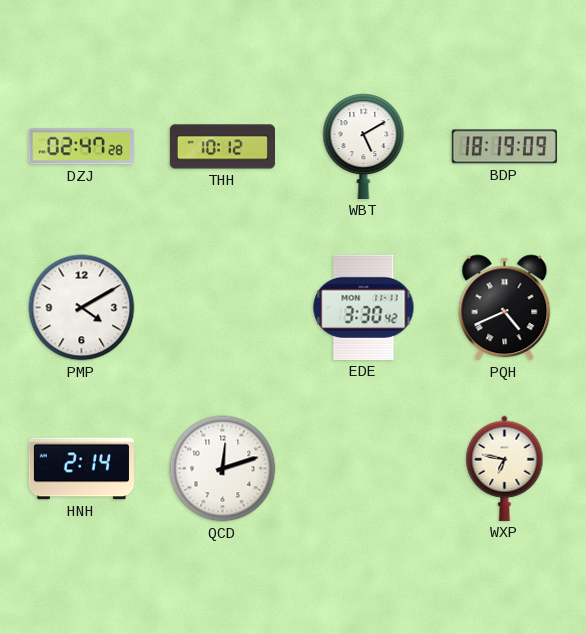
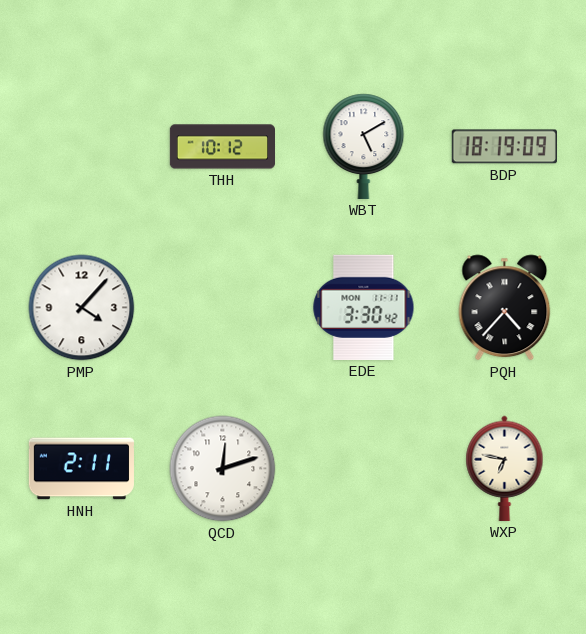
DZJ: 02:47 -> none (81, 147)
PMP: 4:10 -> 4:07 (82, 308)
PQH: 4:41 -> 4:37 (505, 308)
HNH: 2:14 -> 2:11 (81, 469)
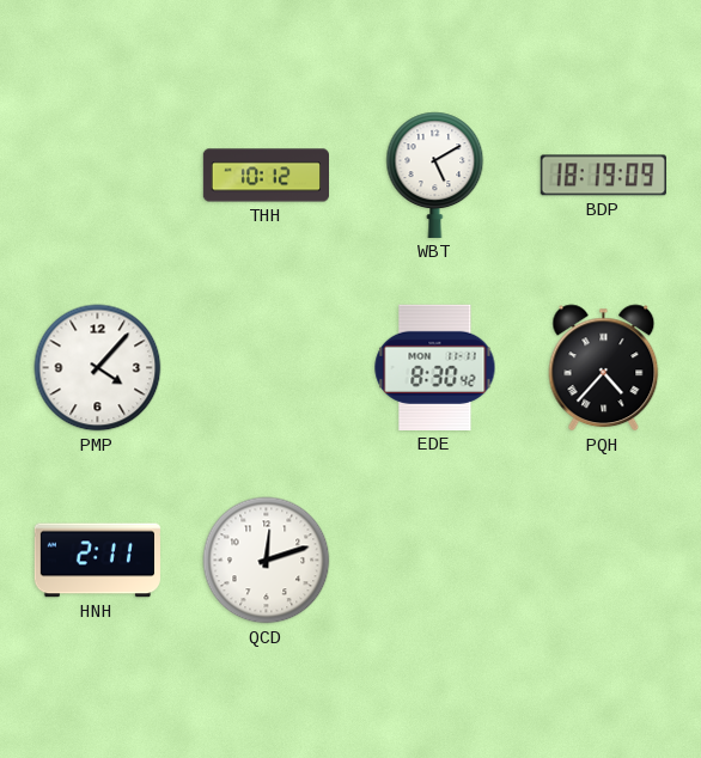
EDE: 3:30 -> 8:30 (435, 367)
WXP: 6:47 -> none (505, 468)
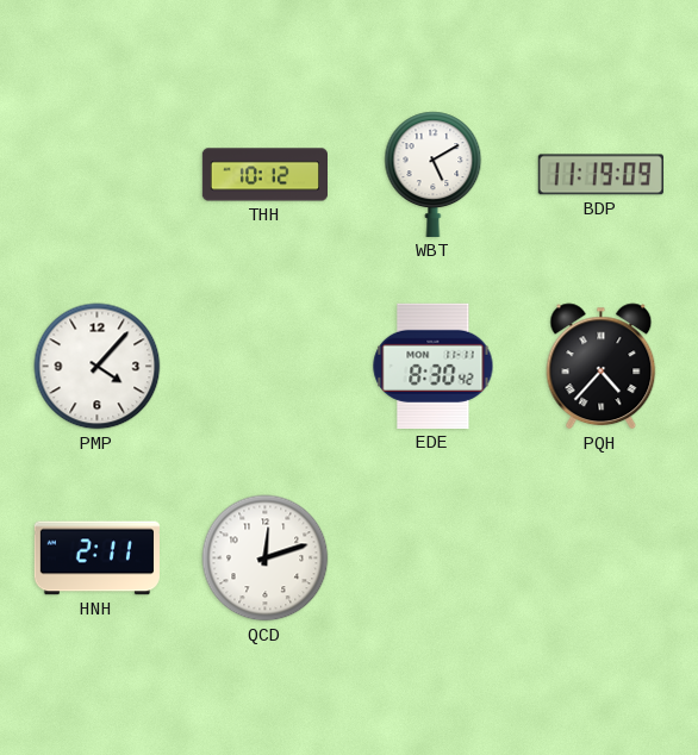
BDP: 18:19 -> 11:19 (600, 175)
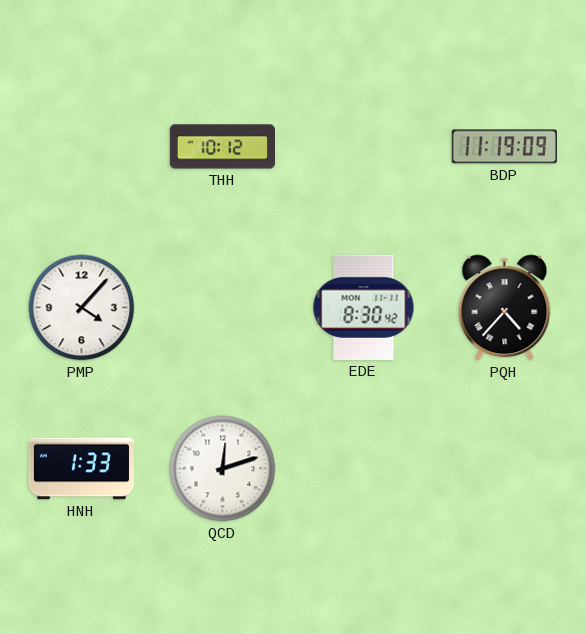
WBT: 5:10 -> none (434, 174)
HNH: 2:11 -> 1:33 (81, 469)
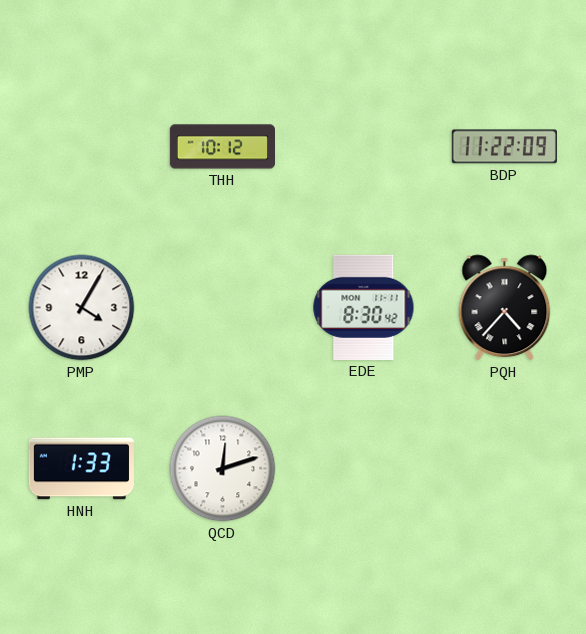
BDP: 11:19 -> 11:22 (504, 147)
PMP: 4:07 -> 4:05 (82, 308)
